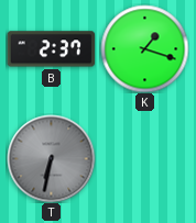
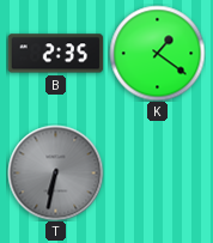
B: 2:37 -> 2:35 (55, 54)
K: 1:18 -> 1:21 (157, 53)
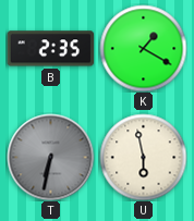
K: 1:21 -> 1:20 (143, 48)
U: none -> 5:58 (143, 157)
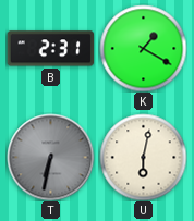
B: 2:35 -> 2:31 (50, 49)
U: 5:58 -> 6:02 (143, 157)
